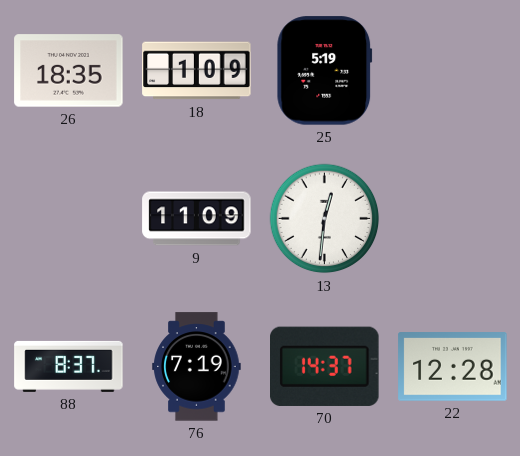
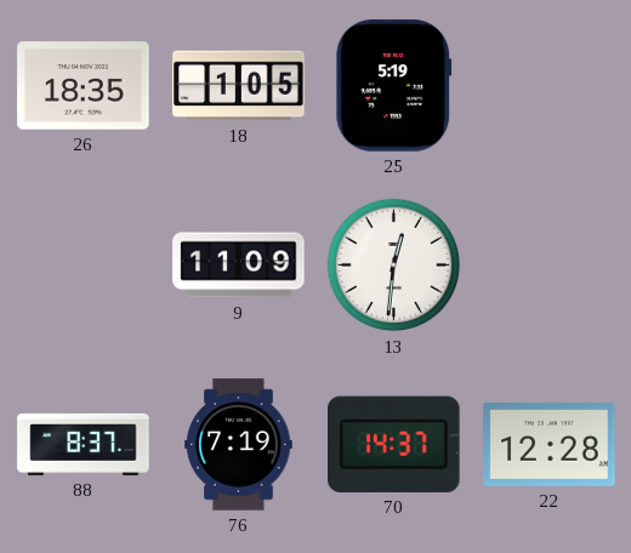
18: 1:09 -> 1:05 (239, 86)
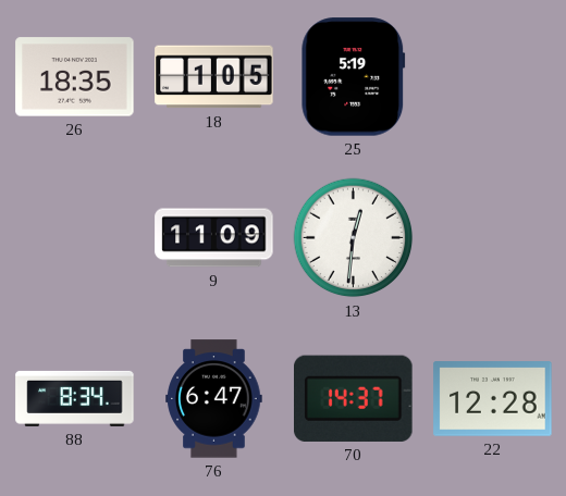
88: 8:37 -> 8:34 (75, 398)
76: 7:19 -> 6:47 (214, 399)
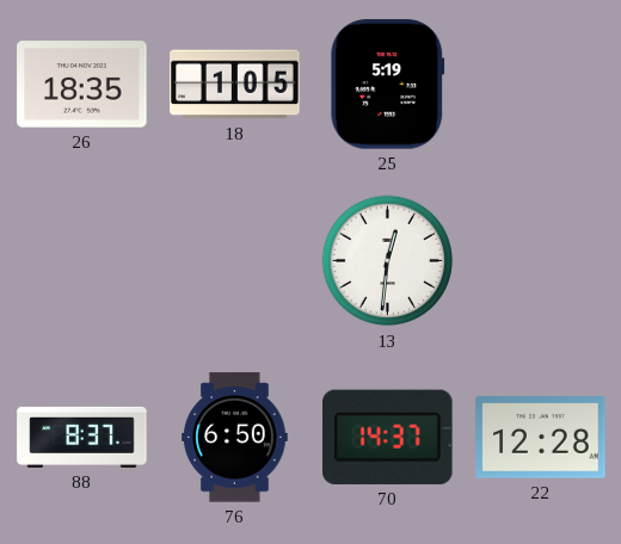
9: 11:09 -> none (214, 238)
88: 8:34 -> 8:37 (82, 437)
76: 6:47 -> 6:50 (235, 438)
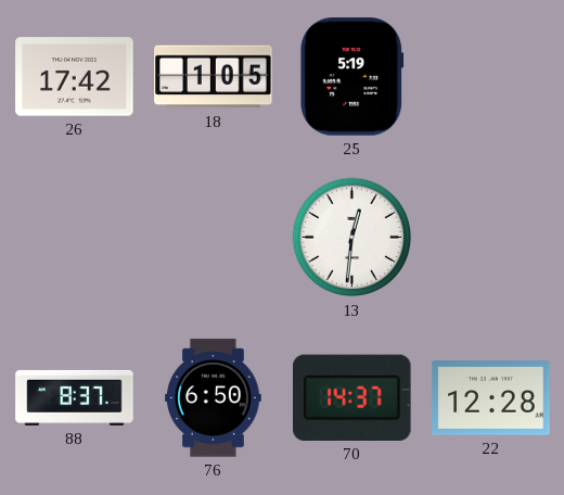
26: 18:35 -> 17:42 (75, 77)
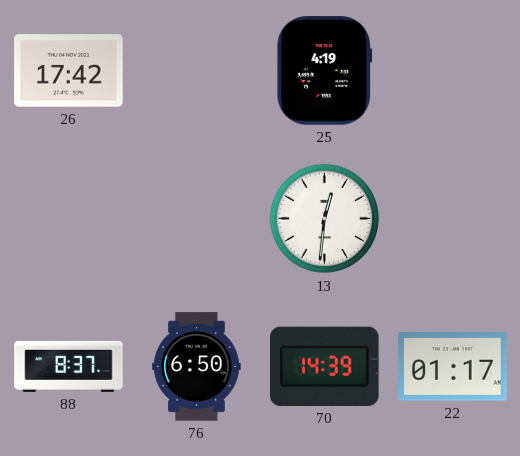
18: 1:05 -> none (214, 77)
25: 5:19 -> 4:19 (325, 71)
70: 14:37 -> 14:39 (325, 366)
22: 12:28 -> 01:17 (453, 367)
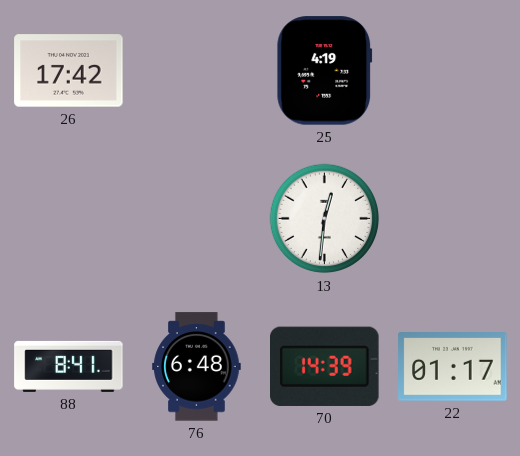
88: 8:37 -> 8:41 (69, 366)
76: 6:50 -> 6:48 (197, 367)
